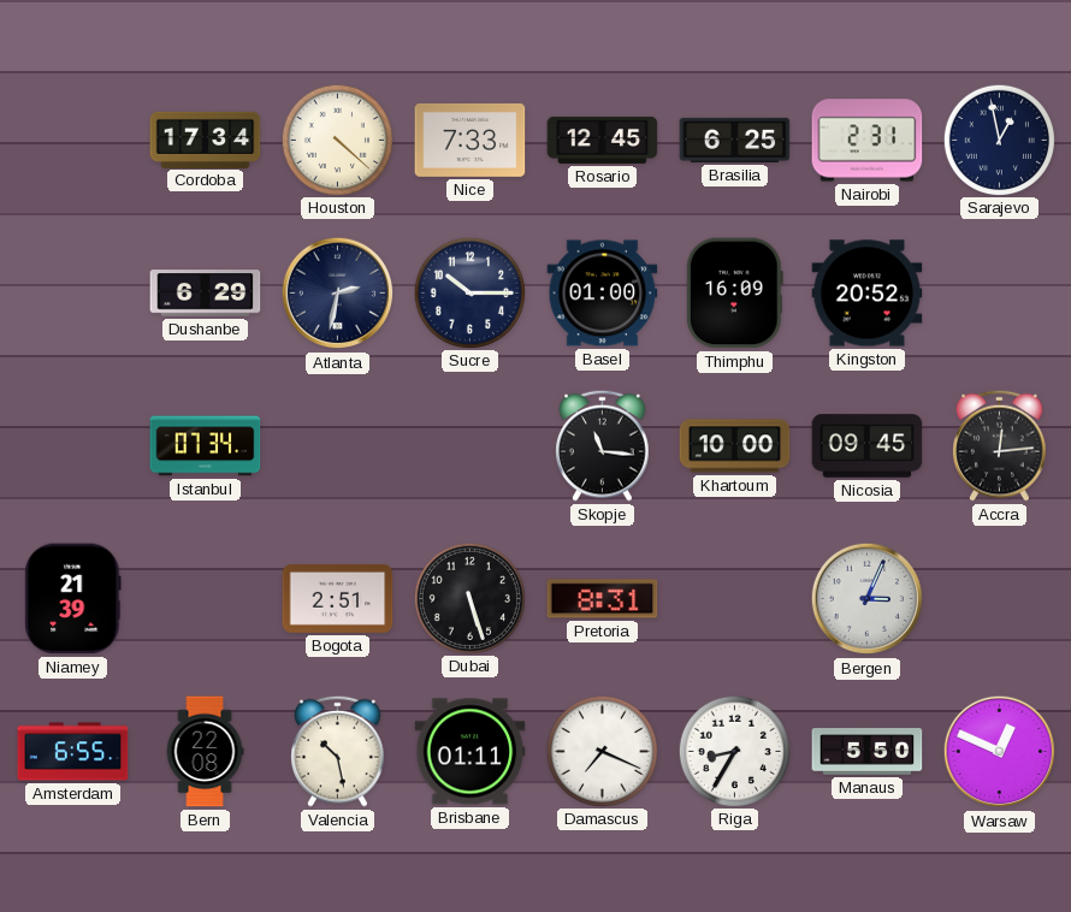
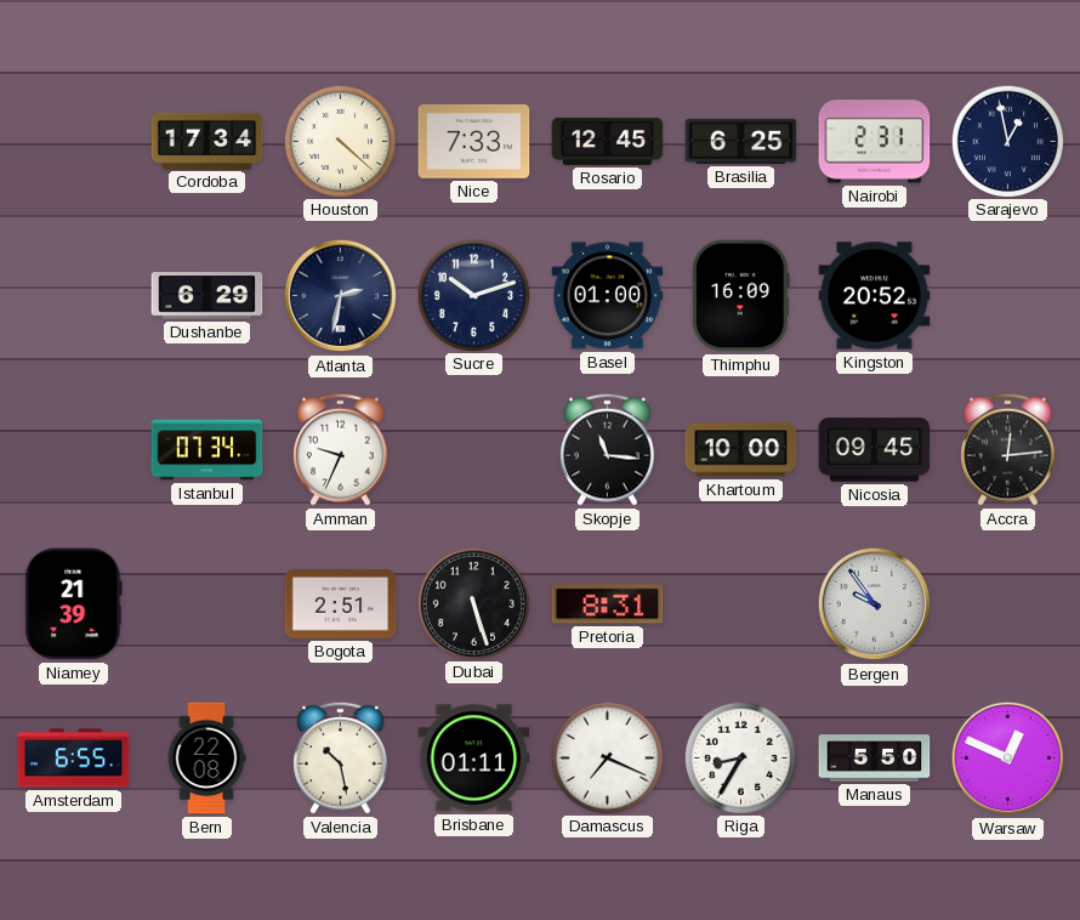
Sucre: 10:15 -> 10:12 (473, 295)
Amman: none -> 9:34 (341, 449)
Bergen: 3:04 -> 9:54 (875, 604)
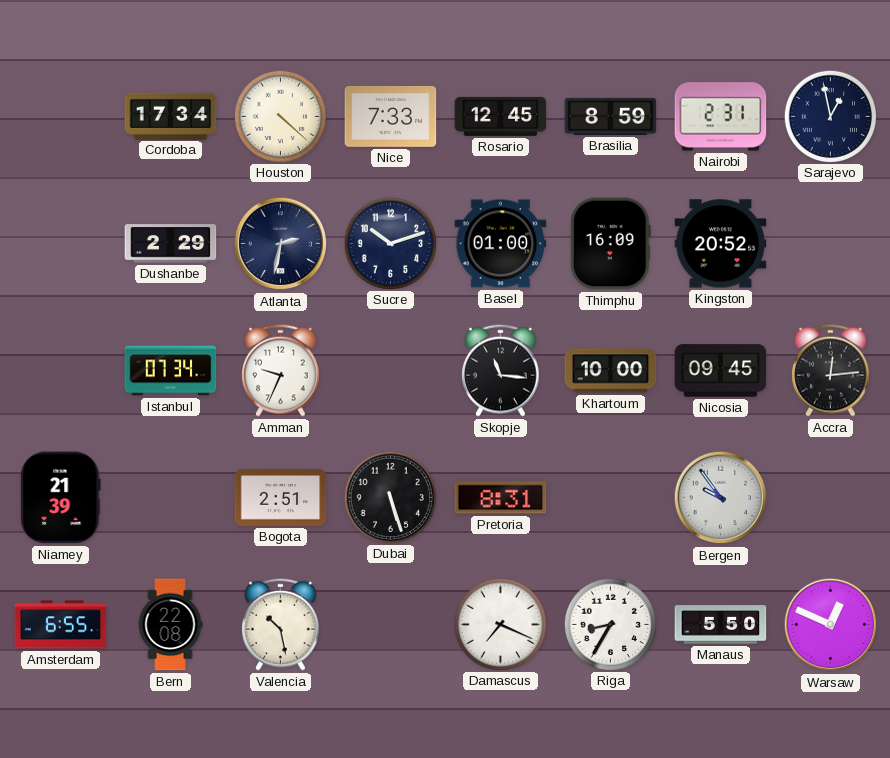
Brasilia: 6:25 -> 8:59 (611, 116)
Dushanbe: 6:29 -> 2:29 (171, 244)
Brisbane: 01:11 -> none (474, 759)
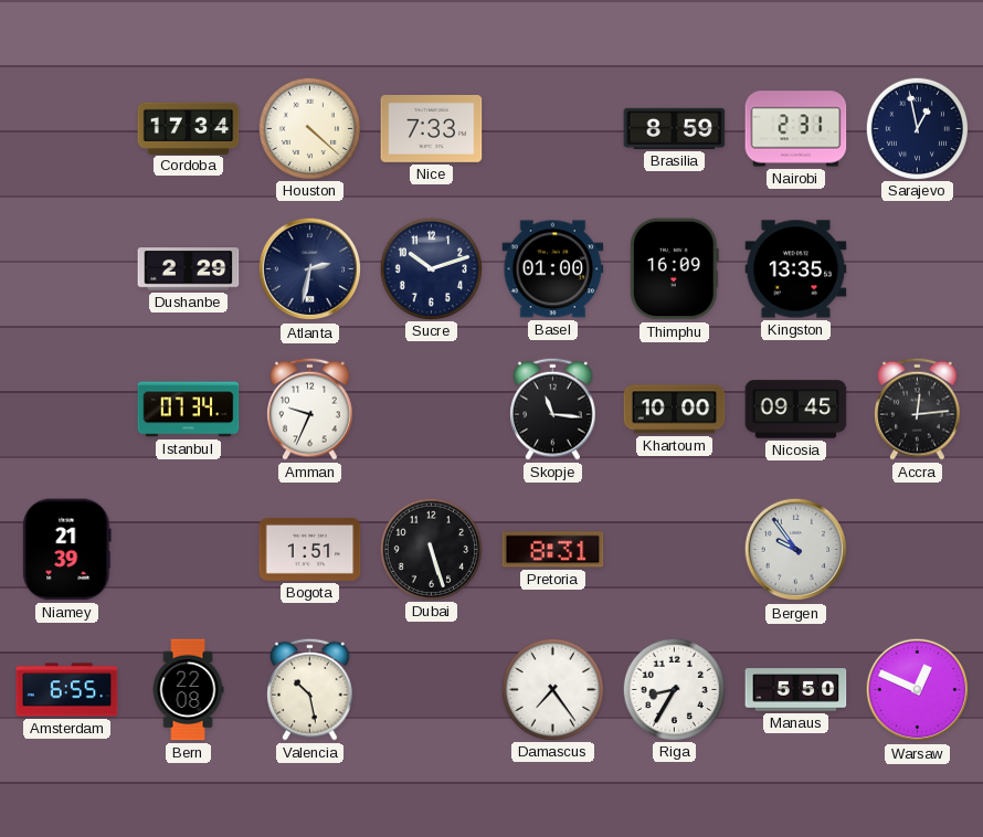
Rosario: 12:45 -> none (501, 116)
Kingston: 20:52 -> 13:35 (796, 269)
Bogota: 2:51 -> 1:51 (310, 549)
Damascus: 7:19 -> 7:24 (552, 689)
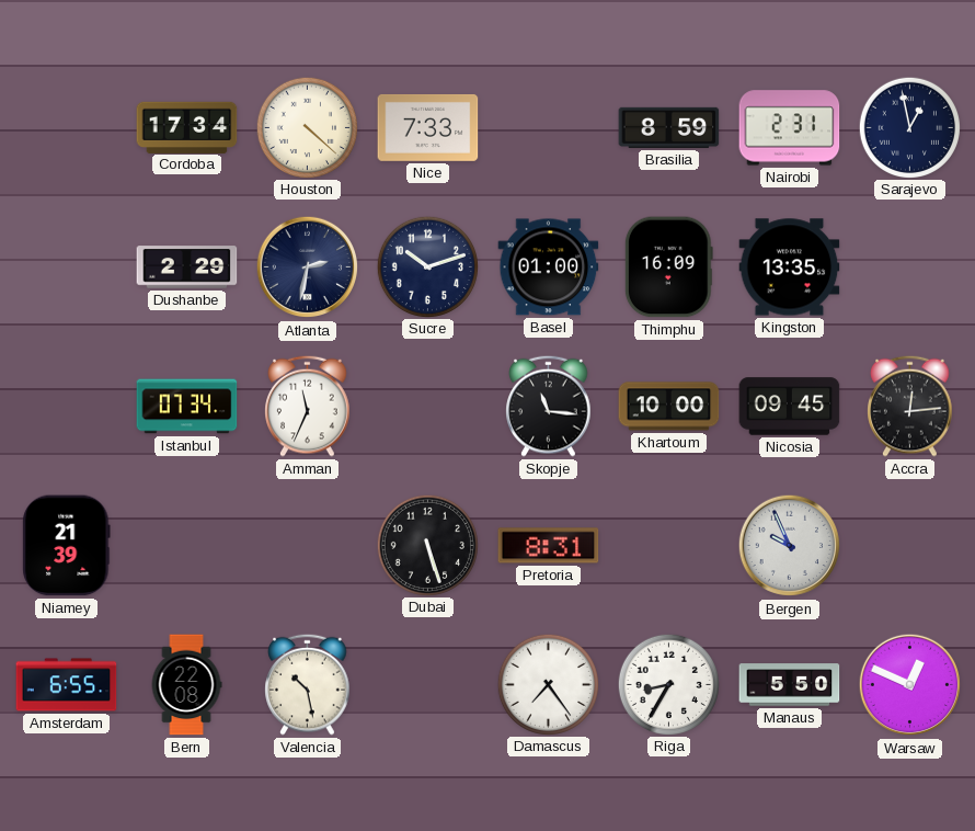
Amman: 9:34 -> 11:34 (308, 406)
Bogota: 1:51 -> none (310, 549)
Bergen: 9:54 -> 9:56 (790, 546)
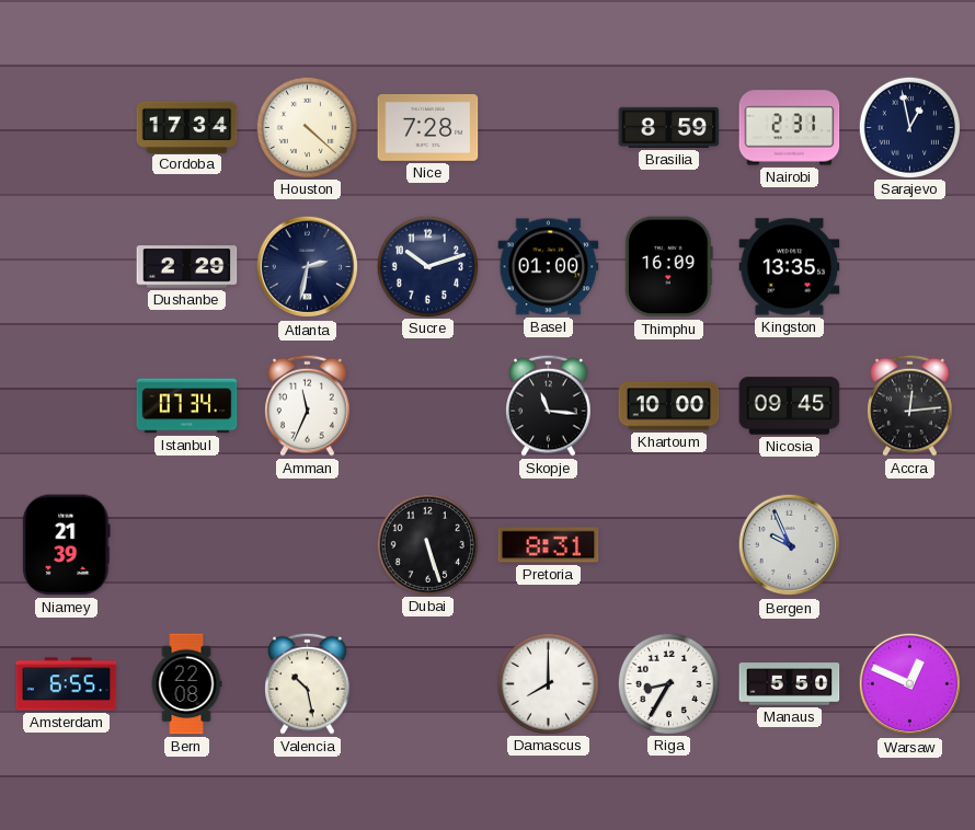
Nice: 7:33 -> 7:28 (428, 127)
Damascus: 7:24 -> 8:00 (548, 683)
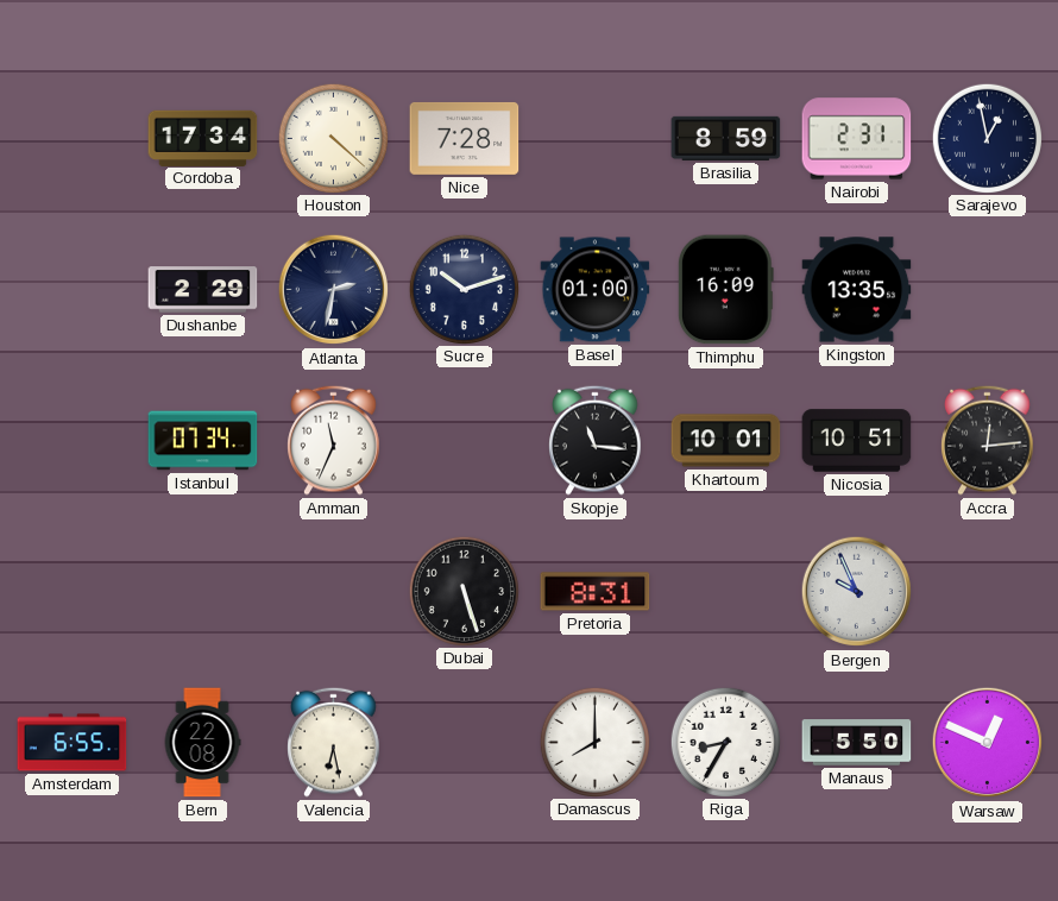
Khartoum: 10:00 -> 10:01 (726, 441)
Nicosia: 09:45 -> 10:51 (857, 441)
Niamey: 21:39 -> none (67, 545)
Valencia: 10:28 -> 6:28 (334, 742)
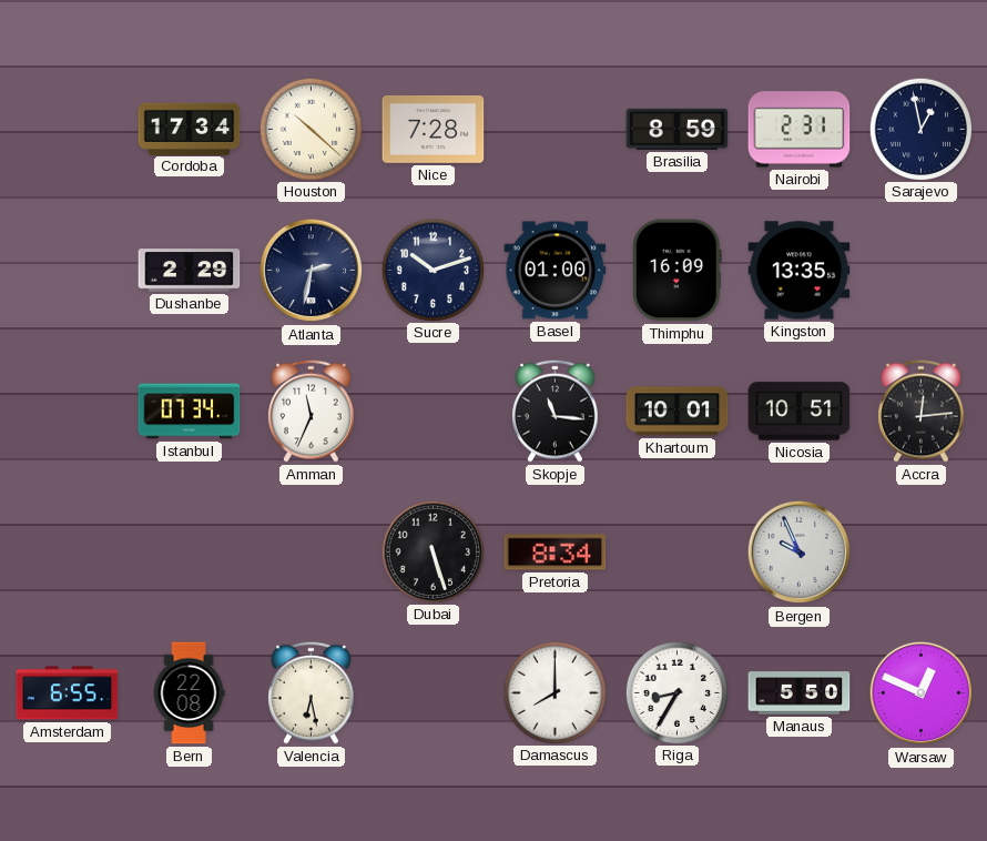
Houston: 4:22 -> 10:22 (311, 129)
Pretoria: 8:31 -> 8:34 (556, 553)
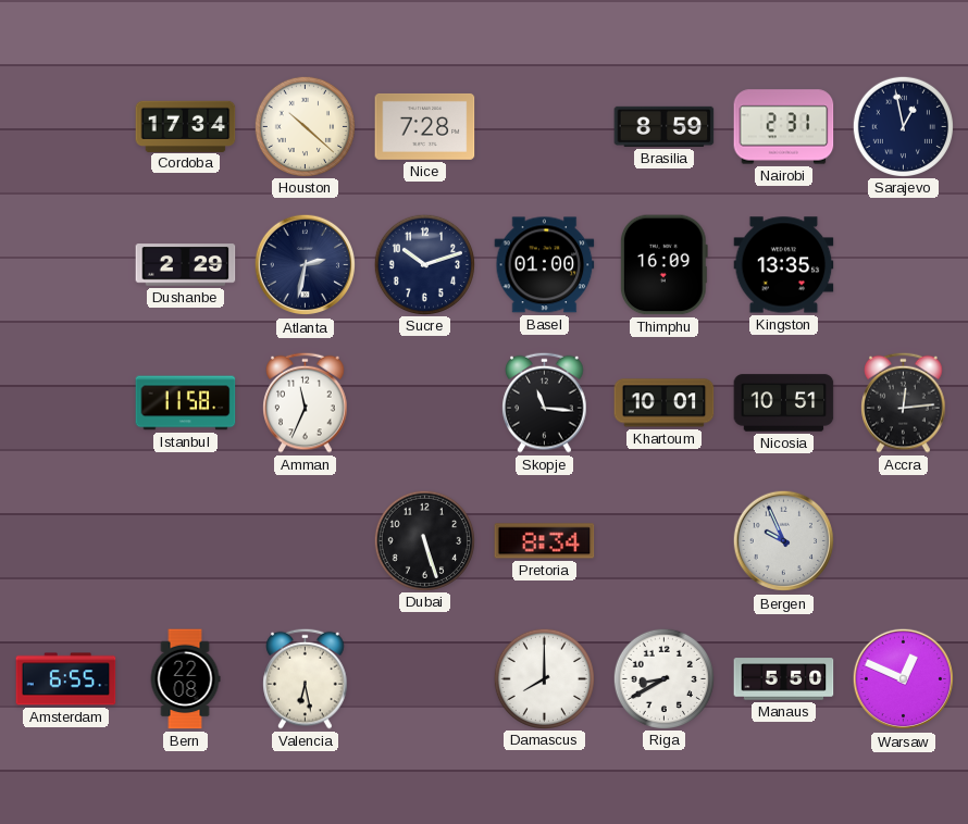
Istanbul: 07:34 -> 11:58 (186, 403)
Riga: 8:35 -> 8:40 (663, 678)
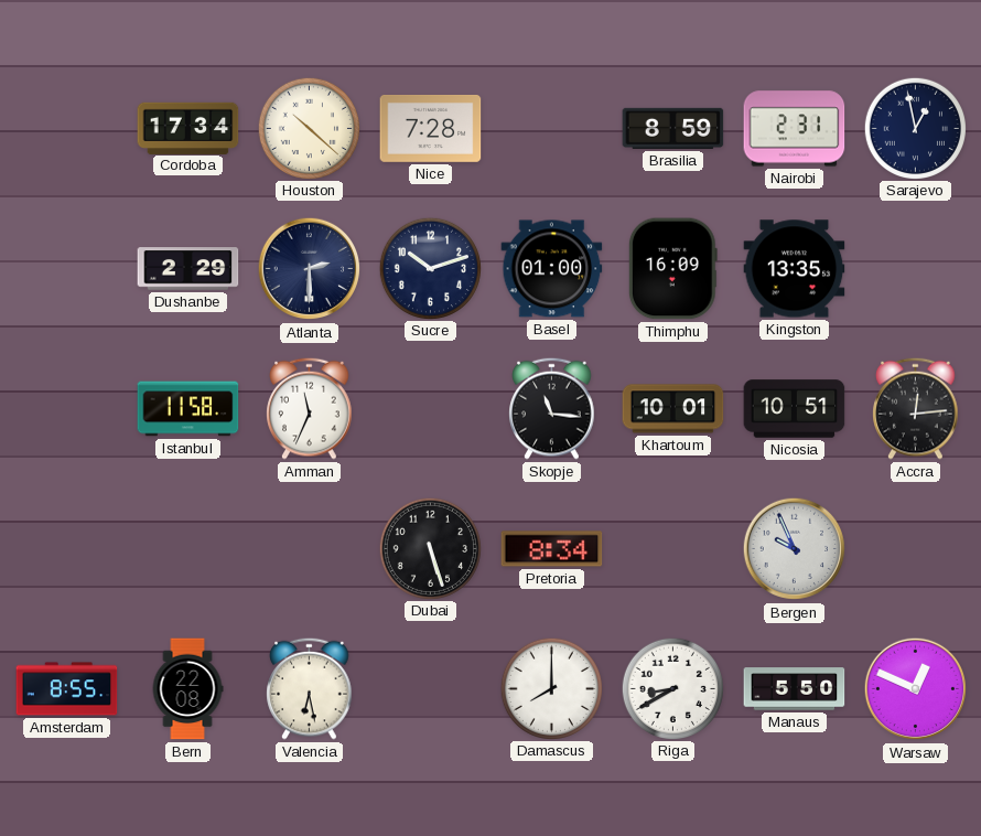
Atlanta: 2:32 -> 2:30 (310, 269)
Amsterdam: 6:55 -> 8:55 (67, 689)
